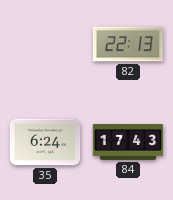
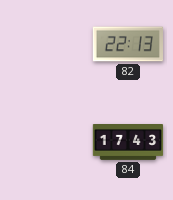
35: 6:24 -> none (45, 142)
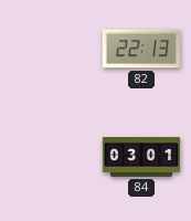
84: 17:43 -> 03:01 (141, 158)
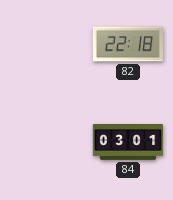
82: 22:13 -> 22:18 (128, 44)
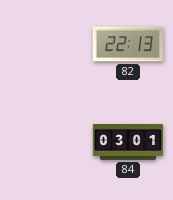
82: 22:18 -> 22:13 (128, 44)
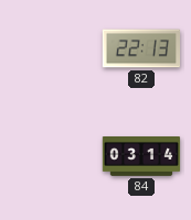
84: 03:01 -> 03:14 (141, 157)
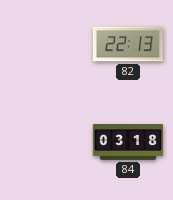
84: 03:14 -> 03:18 (128, 143)
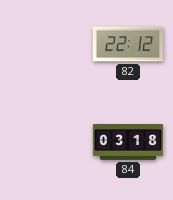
82: 22:13 -> 22:12 (128, 44)
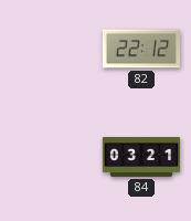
84: 03:18 -> 03:21 (141, 158)
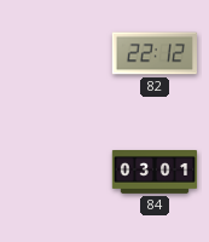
84: 03:21 -> 03:01 (155, 173)
